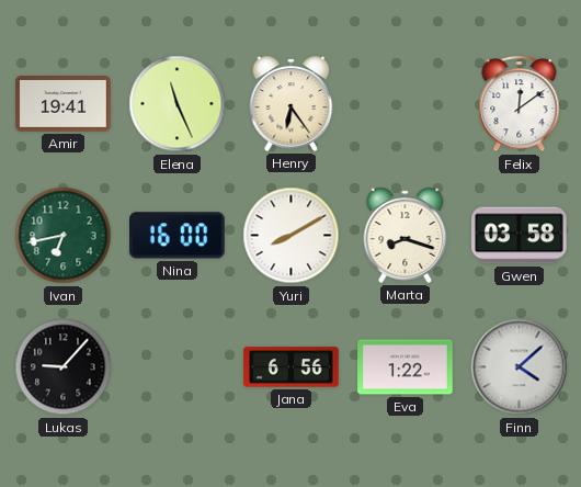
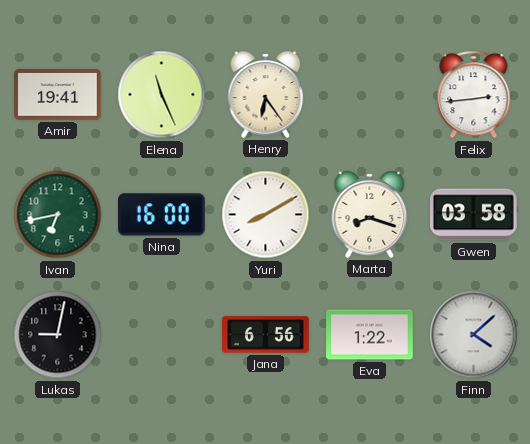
Felix: 12:09 -> 2:44 (474, 95)
Lukas: 9:07 -> 9:02 (58, 335)
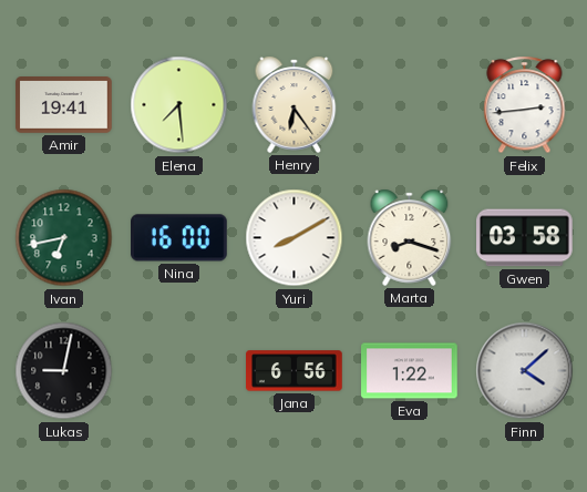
Elena: 11:26 -> 7:29 (179, 105)
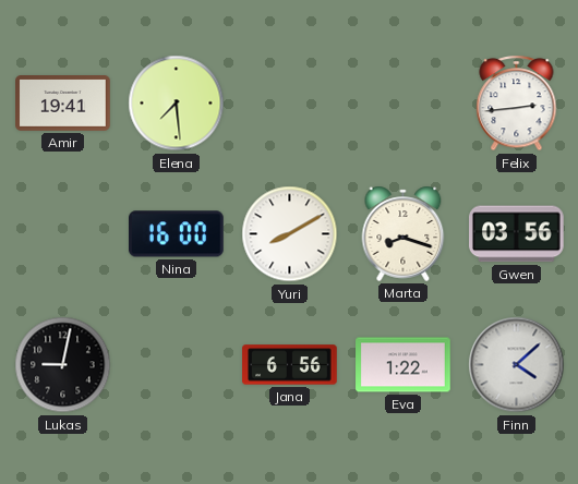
Henry: 6:24 -> none (295, 104)
Ivan: 6:43 -> none (64, 238)
Gwen: 03:58 -> 03:56 (517, 234)
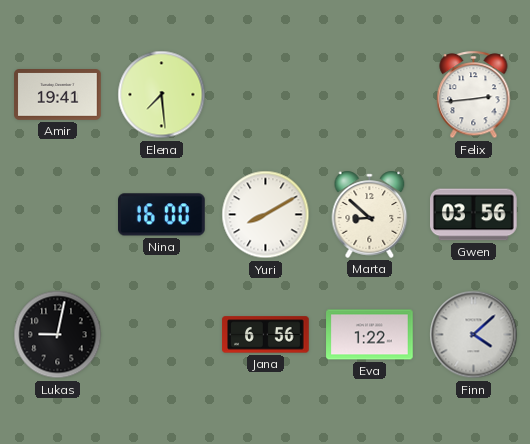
Marta: 8:18 -> 8:52 (370, 214)
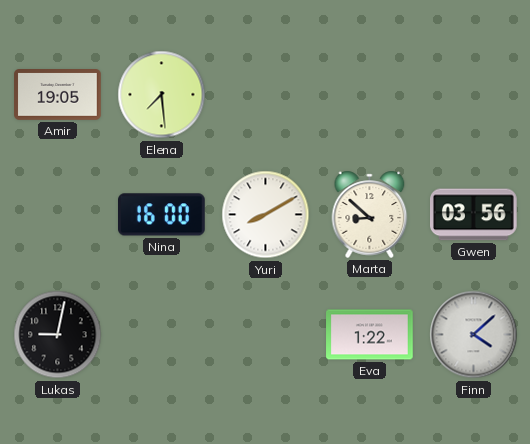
Amir: 19:41 -> 19:05 (58, 95)
Felix: 2:44 -> none (474, 95)
Jana: 6:56 -> none (266, 335)
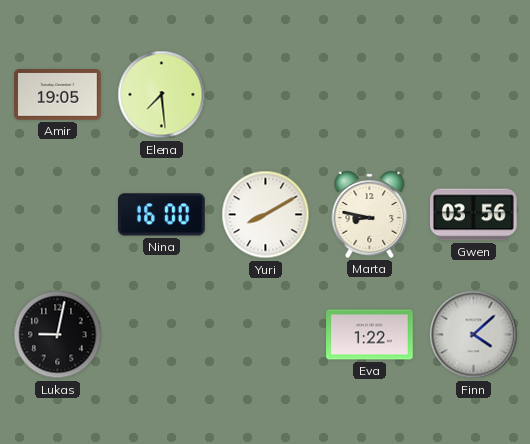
Marta: 8:52 -> 8:47 (370, 214)
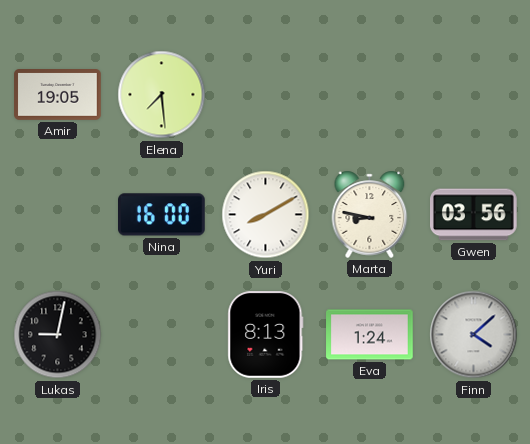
Iris: none -> 8:13 (266, 335)
Eva: 1:22 -> 1:24 (370, 335)
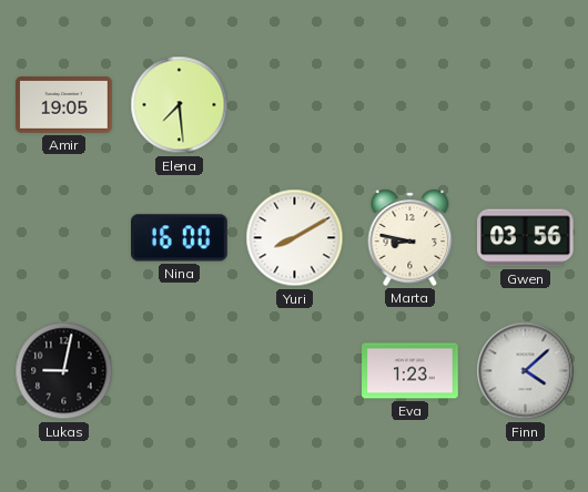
Iris: 8:13 -> none (266, 335)
Eva: 1:24 -> 1:23 (410, 371)
